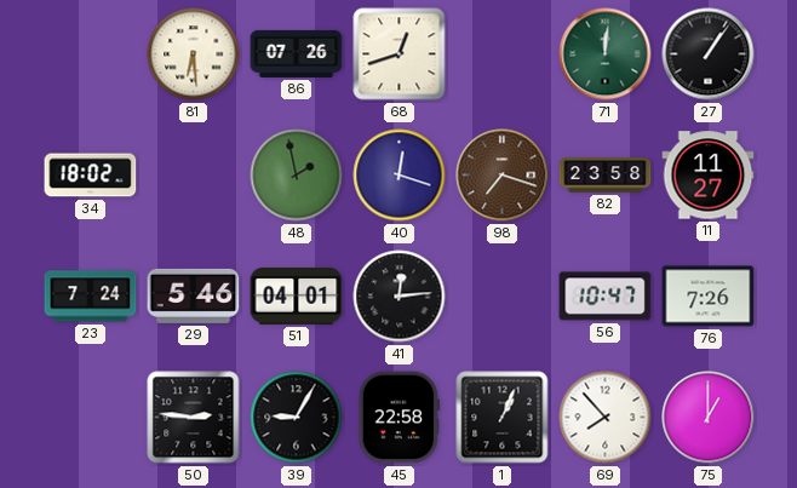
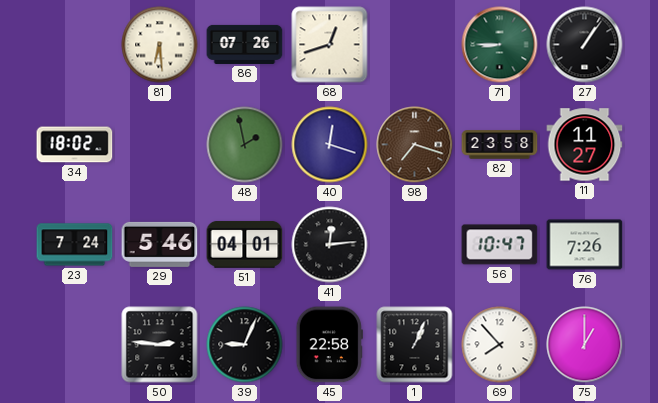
71: 12:01 -> 8:45 (500, 45)
39: 9:05 -> 9:04 (245, 345)
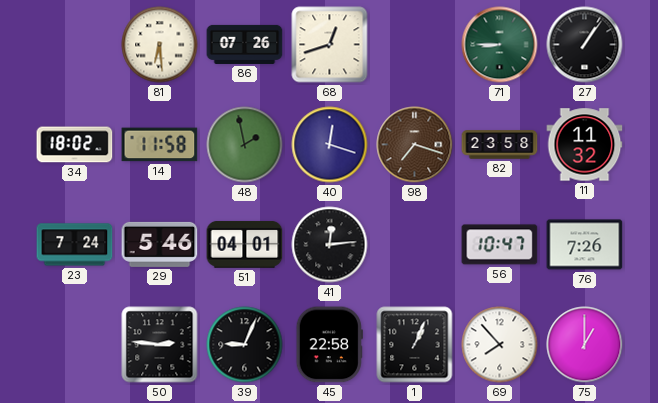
14: none -> 11:58 (160, 145)
11: 11:27 -> 11:32 (585, 145)
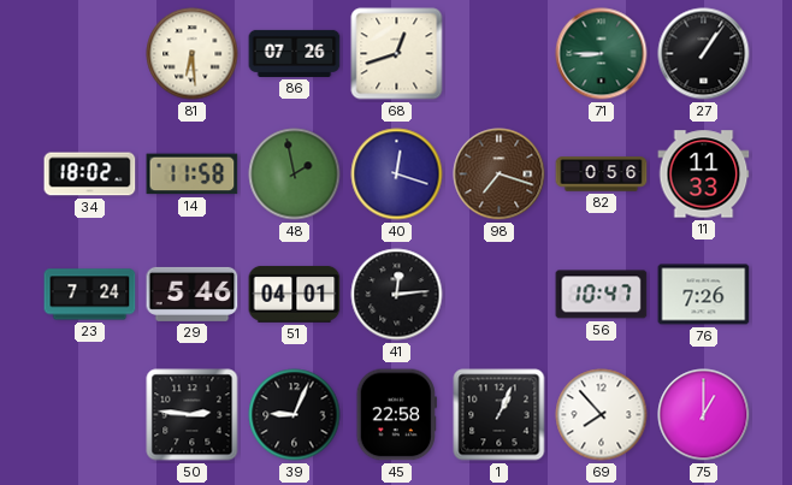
82: 23:58 -> 0:56 (602, 175)
11: 11:32 -> 11:33 (704, 175)
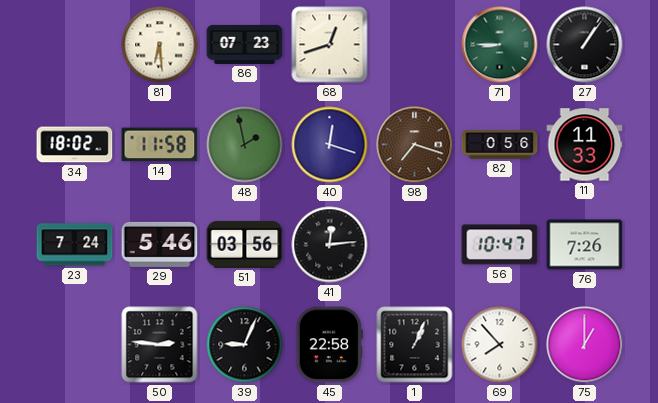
86: 07:26 -> 07:23 (245, 44)
51: 04:01 -> 03:56 (245, 244)
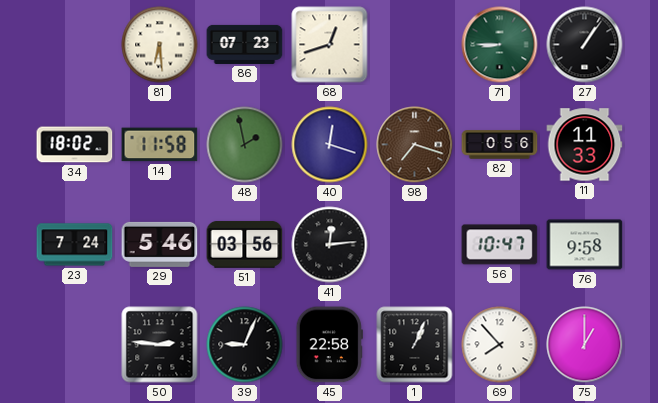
76: 7:26 -> 9:58 (585, 245)
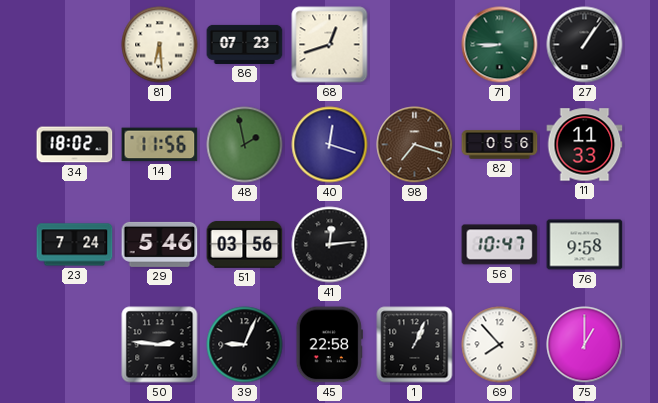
14: 11:58 -> 11:56 (160, 145)
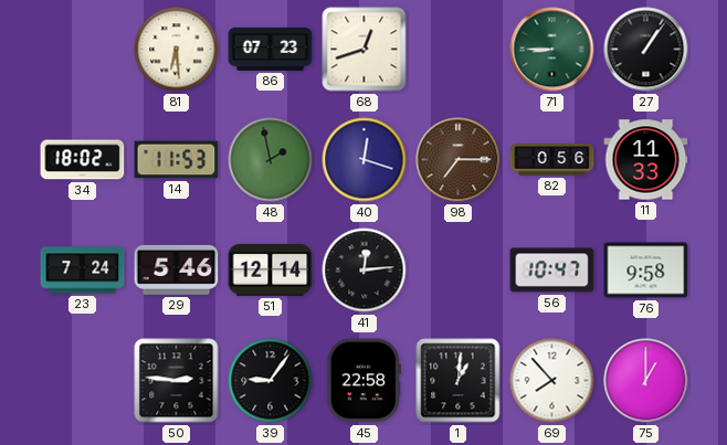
14: 11:56 -> 11:53 (177, 160)
98: 7:18 -> 7:15 (459, 160)
51: 03:56 -> 12:14 (271, 269)
39: 9:04 -> 9:06 (271, 381)
1: 1:04 -> 1:01 (459, 381)
